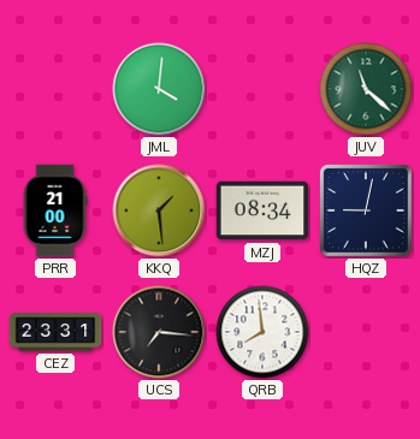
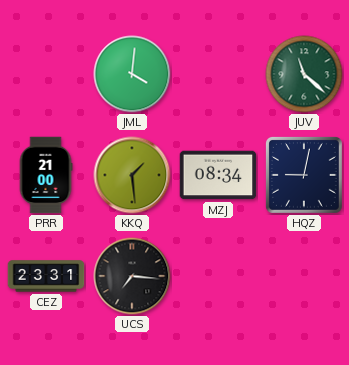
QRB: 7:59 -> none (262, 332)
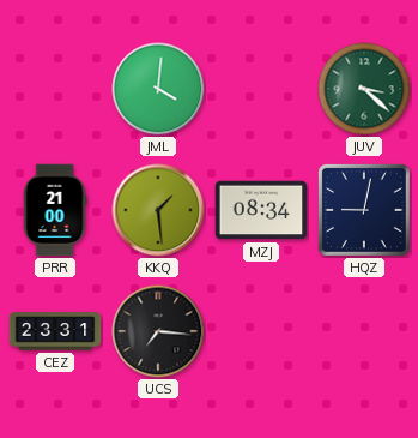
JUV: 11:22 -> 3:22 (364, 89)
